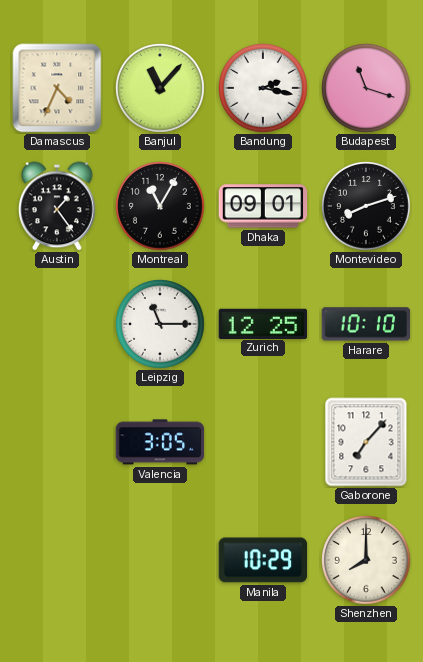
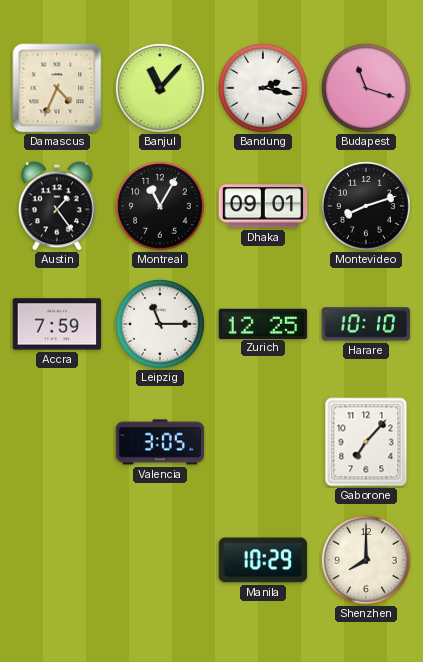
Accra: none -> 7:59 (57, 324)
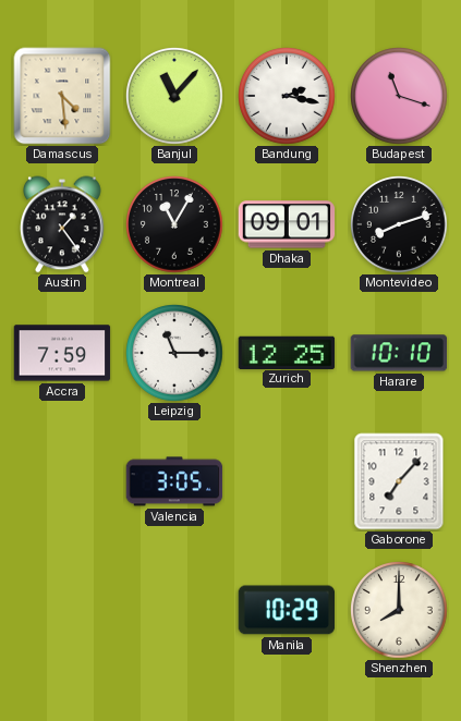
Damascus: 4:34 -> 4:29 (62, 96)
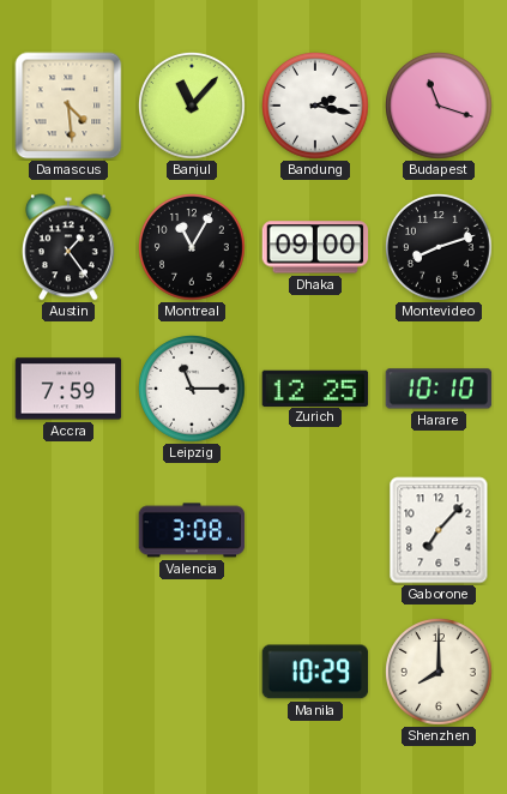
Dhaka: 09:01 -> 09:00 (315, 247)
Valencia: 3:05 -> 3:08 (192, 530)
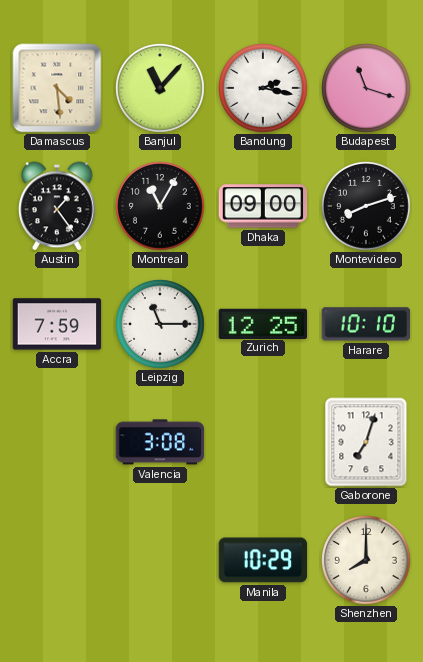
Gaborone: 7:07 -> 7:03 (366, 442)
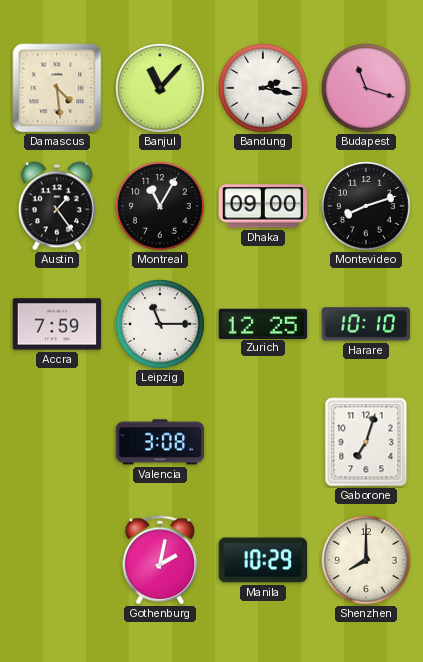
Gothenburg: none -> 2:02 (160, 560)
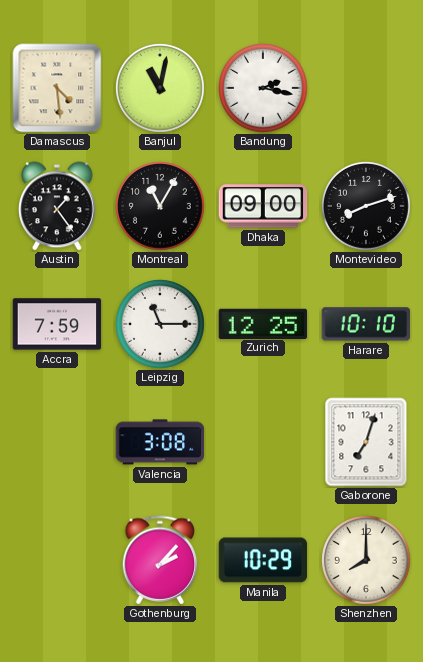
Banjul: 11:07 -> 11:02 (161, 89)
Budapest: 11:18 -> none (367, 89)
Gothenburg: 2:02 -> 2:07 (160, 560)
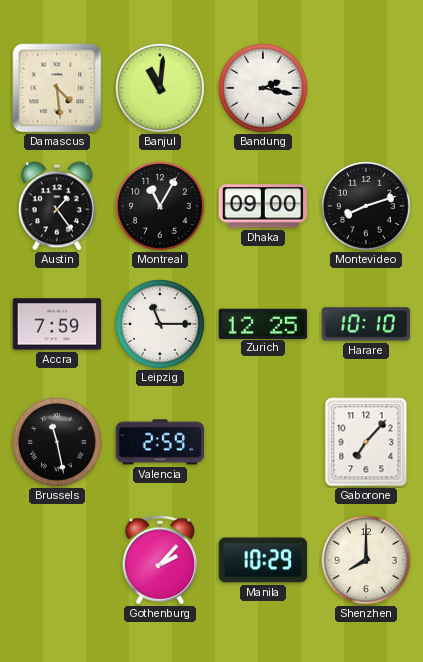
Banjul: 11:02 -> 11:01 (161, 89)
Brussels: none -> 11:28 (58, 443)
Valencia: 3:08 -> 2:59 (160, 442)
Gaborone: 7:03 -> 7:07 (366, 442)
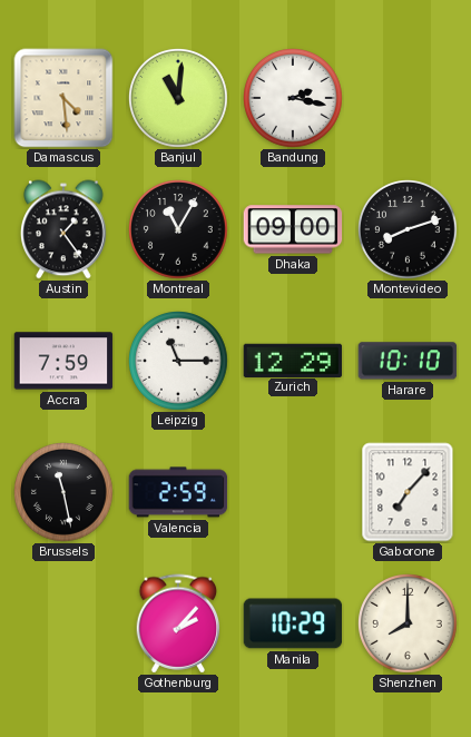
Zurich: 12:25 -> 12:29 (293, 360)
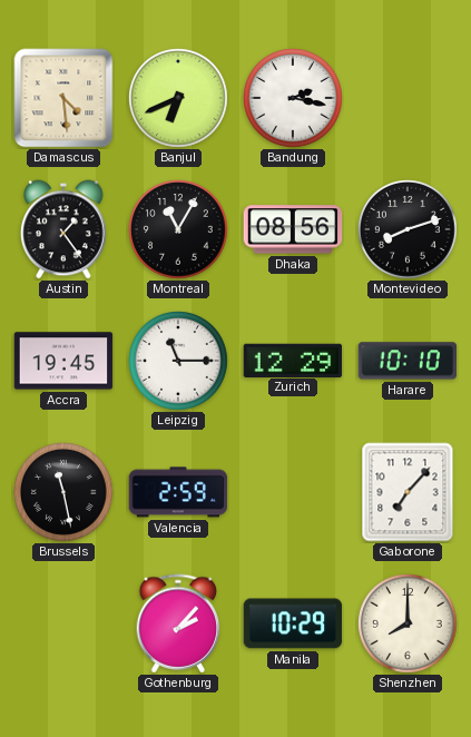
Banjul: 11:01 -> 6:41 (179, 99)
Dhaka: 09:00 -> 08:56 (293, 229)
Accra: 7:59 -> 19:45 (63, 361)
